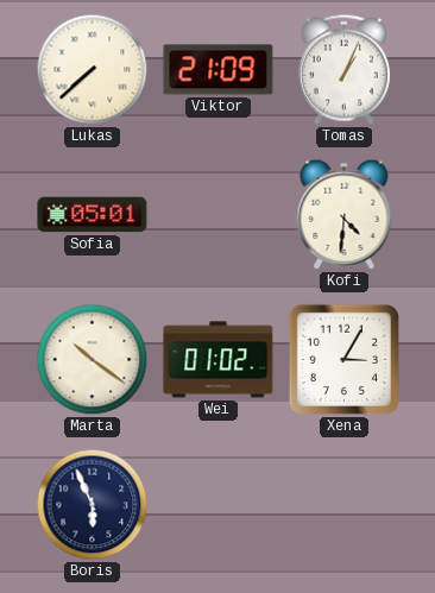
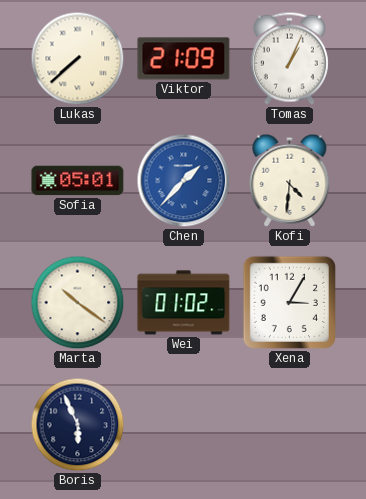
Chen: none -> 1:37 (184, 181)
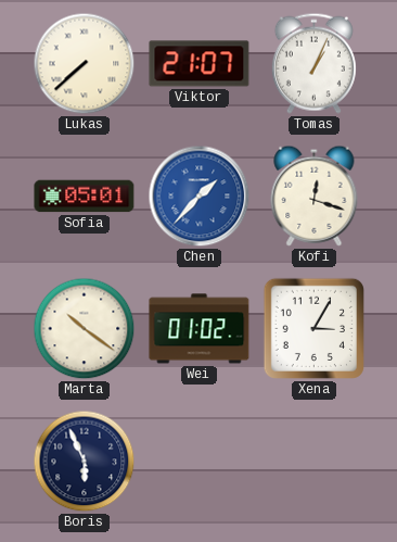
Viktor: 21:09 -> 21:07 (200, 64)
Kofi: 4:31 -> 12:18 (315, 196)
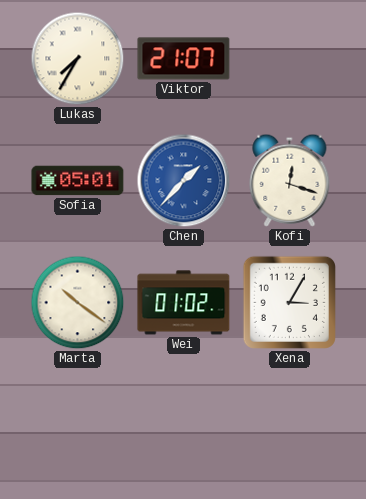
Lukas: 7:38 -> 7:35 (78, 59)
Tomas: 1:04 -> none (313, 63)
Boris: 5:56 -> none (85, 462)
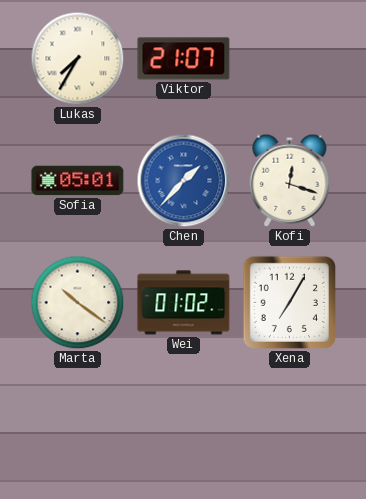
Xena: 3:05 -> 7:05 (289, 302)
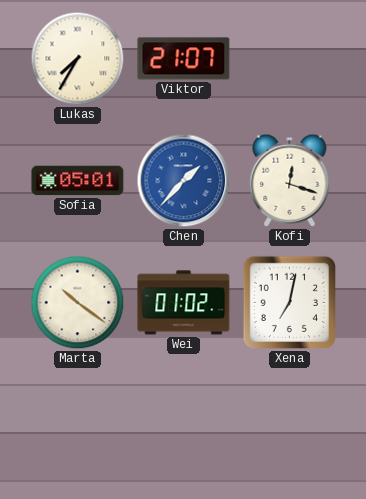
Xena: 7:05 -> 7:02 (289, 302)
